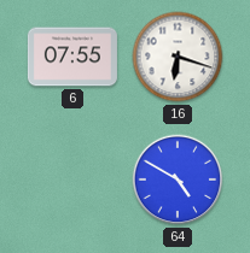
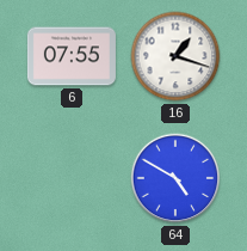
16: 6:18 -> 1:18 (175, 56)
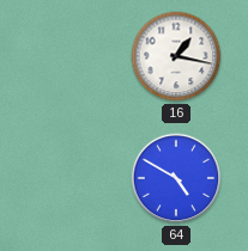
6: 07:55 -> none (72, 56)
16: 1:18 -> 1:17 (176, 56)
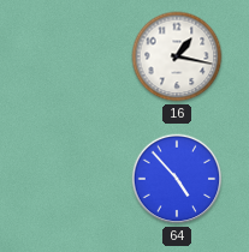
64: 4:50 -> 4:53 (177, 179)
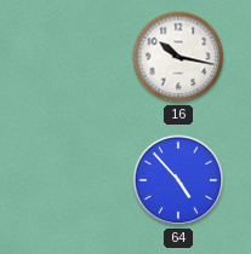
16: 1:17 -> 10:17 (178, 57)
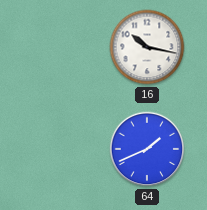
64: 4:53 -> 1:41 (147, 149)
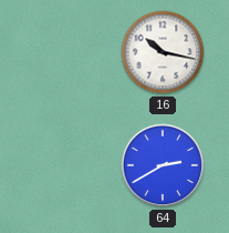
64: 1:41 -> 2:40 (163, 165)
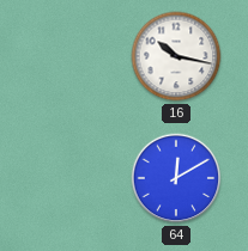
64: 2:40 -> 12:10 (176, 178)
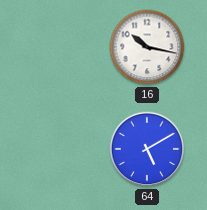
64: 12:10 -> 5:10 (147, 149)
